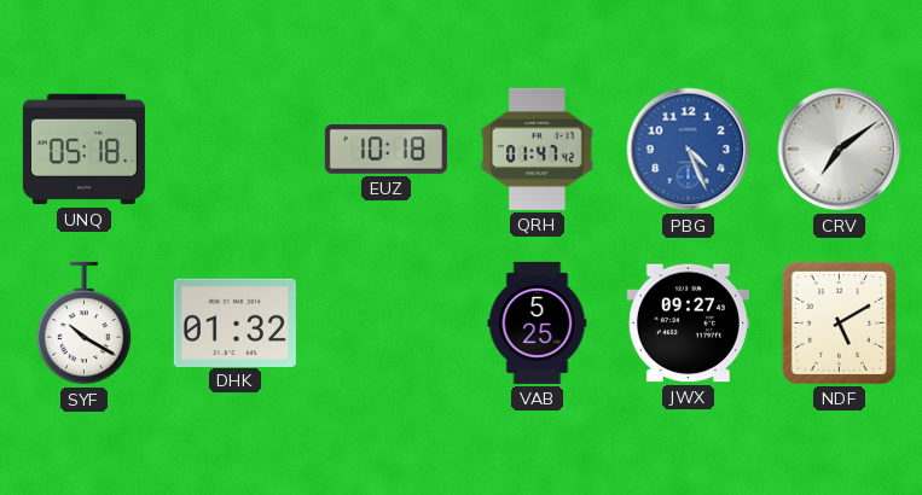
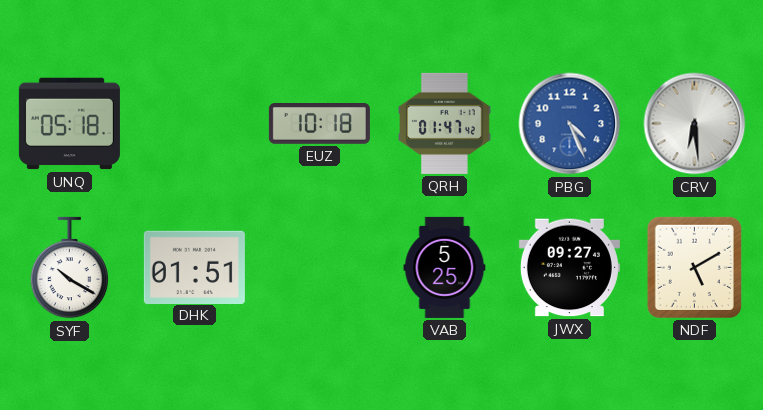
CRV: 7:09 -> 6:29 (695, 124)
DHK: 01:32 -> 01:51 (194, 267)
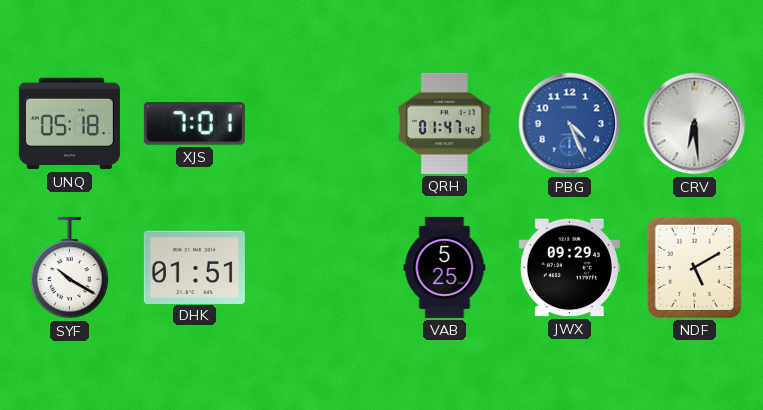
XJS: none -> 7:01 (194, 124)
EUZ: 10:18 -> none (319, 124)
JWX: 09:27 -> 09:29 (569, 268)
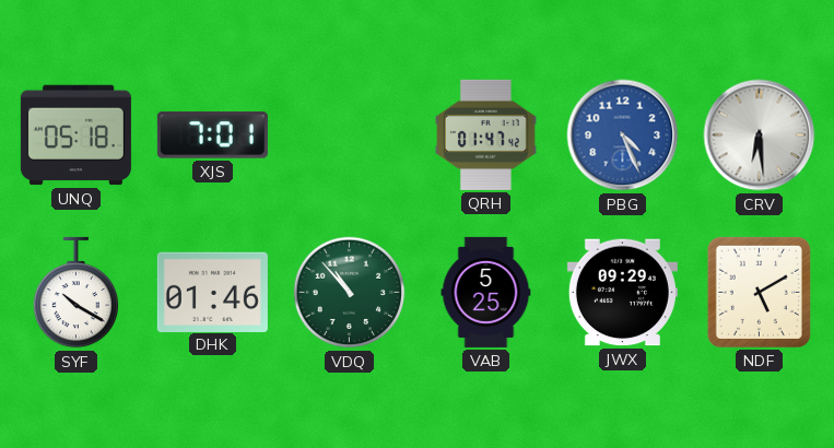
DHK: 01:51 -> 01:46 (212, 292)
VDQ: none -> 10:53 (350, 293)
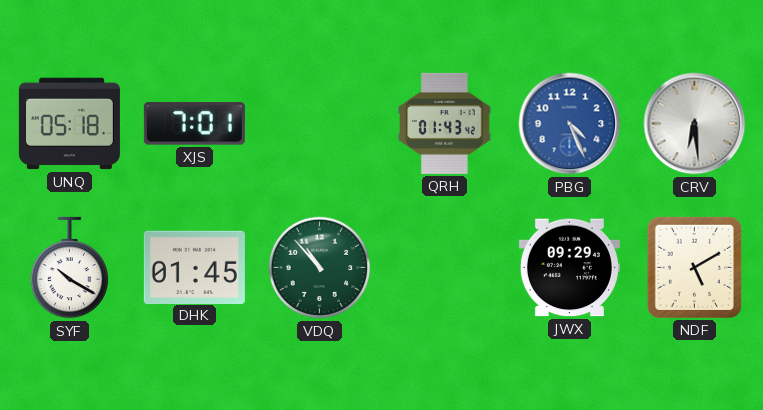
QRH: 01:47 -> 01:43 (445, 123)
DHK: 01:46 -> 01:45 (194, 267)
VAB: 5:25 -> none (486, 292)
